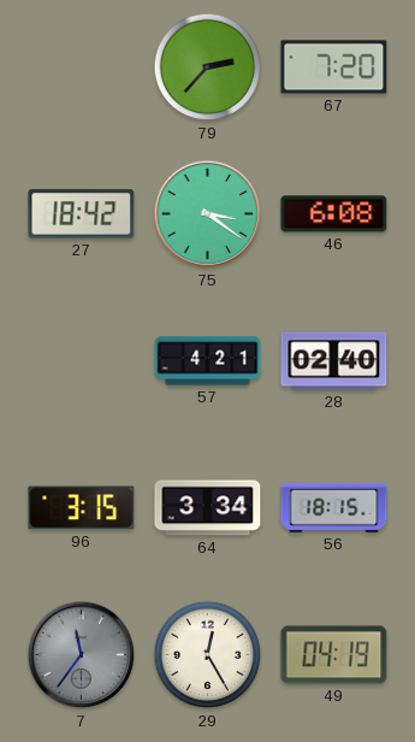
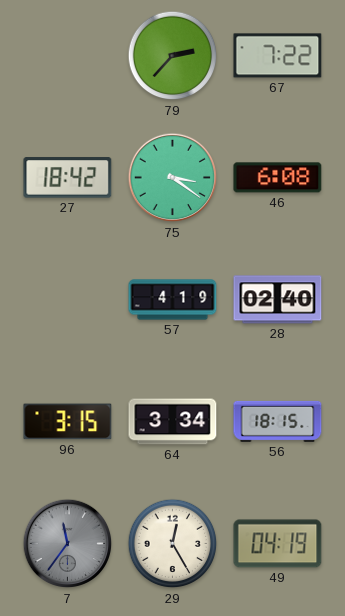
67: 7:20 -> 7:22 (278, 56)
57: 4:21 -> 4:19 (173, 300)
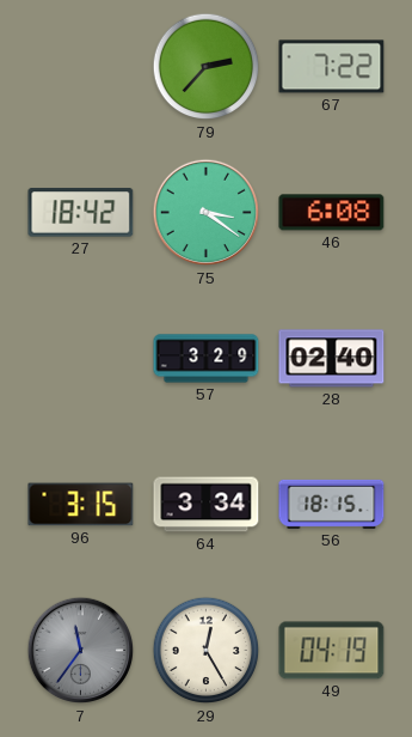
57: 4:19 -> 3:29 (207, 359)
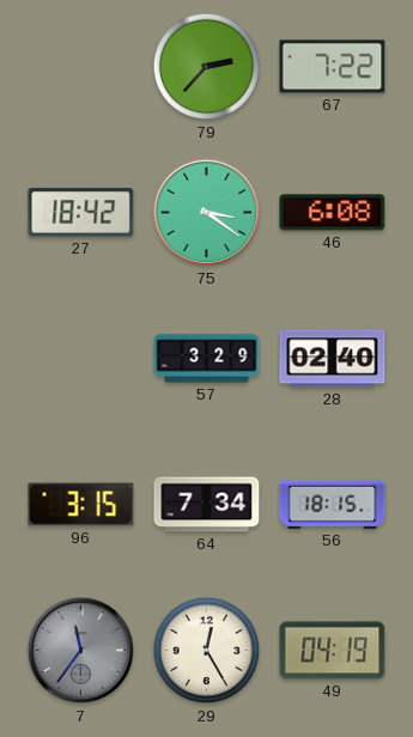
64: 3:34 -> 7:34 (207, 505)
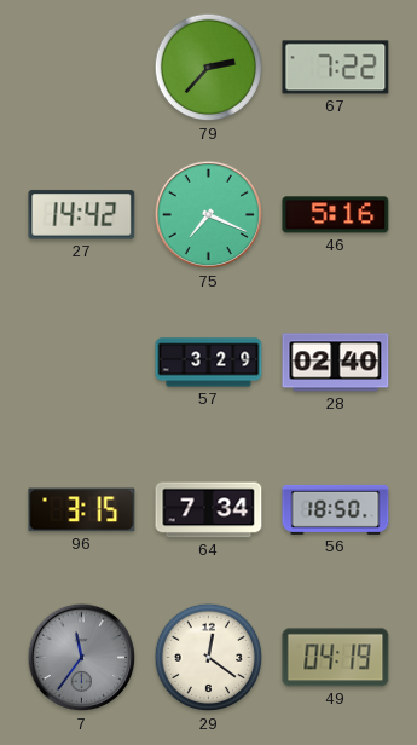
27: 18:42 -> 14:42 (82, 215)
75: 3:21 -> 7:19 (209, 215)
46: 6:08 -> 5:16 (336, 215)
56: 18:15 -> 18:50 (336, 509)
29: 12:25 -> 12:21 (209, 658)
